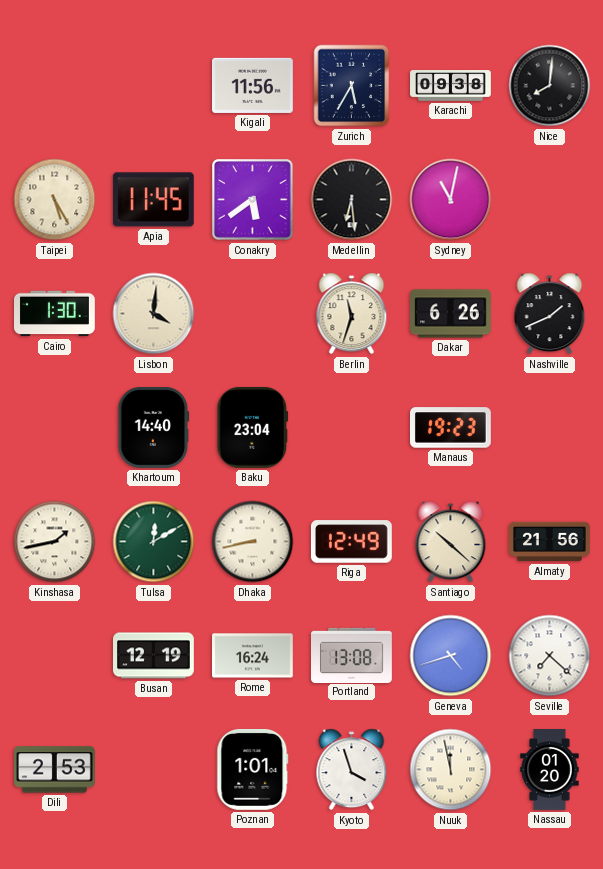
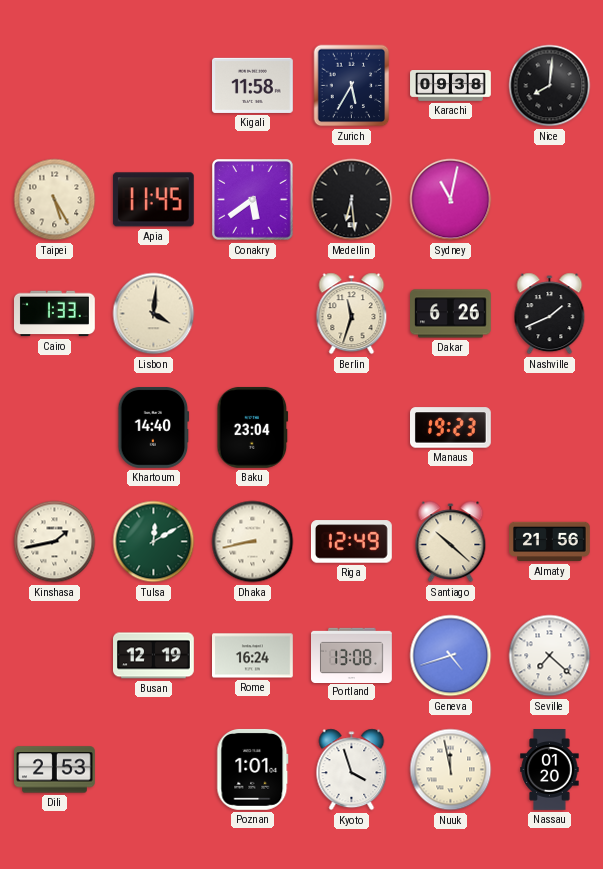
Kigali: 11:56 -> 11:58 (253, 85)
Cairo: 1:30 -> 1:33 (55, 314)
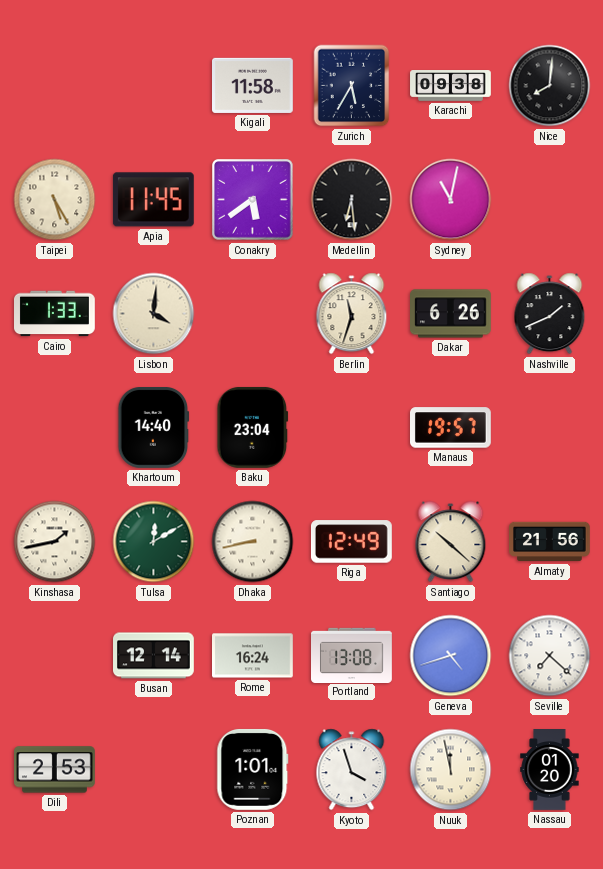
Manaus: 19:23 -> 19:57 (451, 428)
Busan: 12:19 -> 12:14 (154, 656)
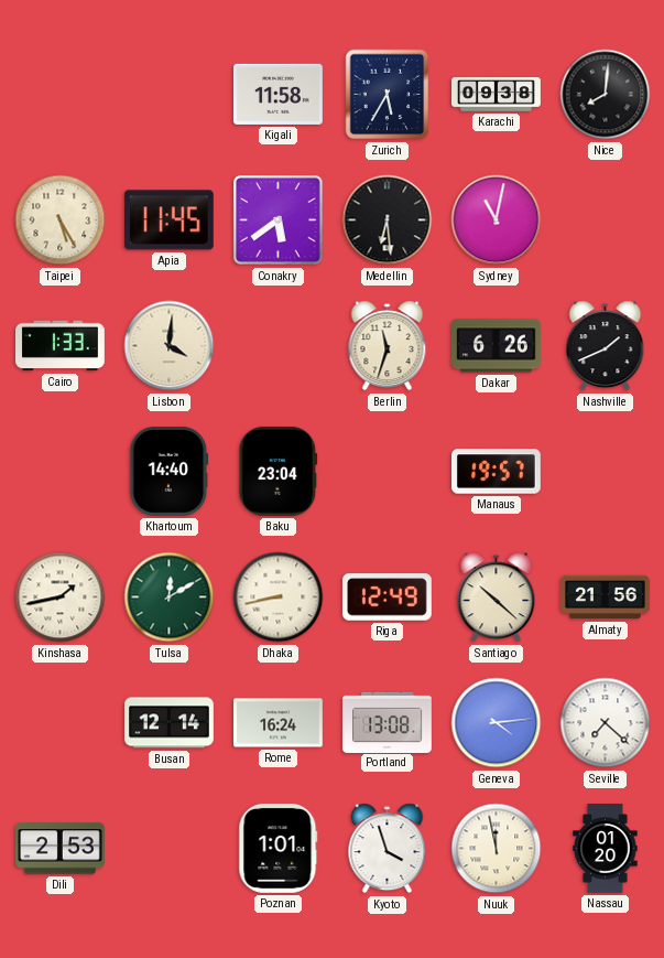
Geneva: 4:42 -> 4:14 (497, 723)
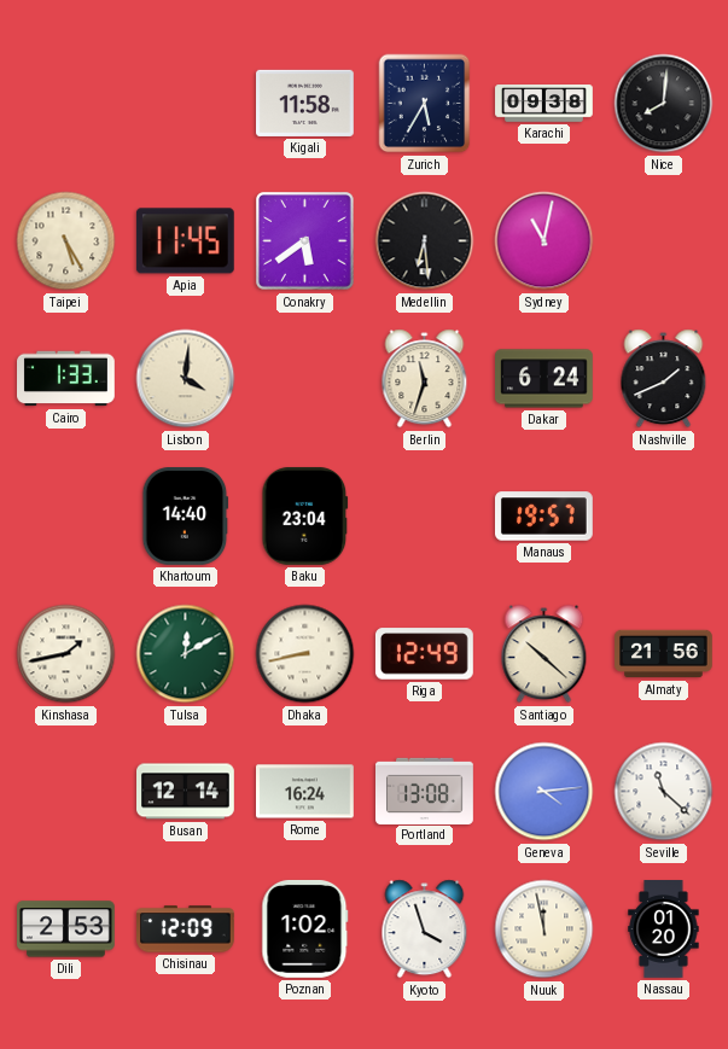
Dakar: 6:26 -> 6:24 (544, 379)
Seville: 7:22 -> 11:22 (664, 792)
Chisinau: none -> 12:09 (186, 929)
Poznan: 1:01 -> 1:02 (305, 929)
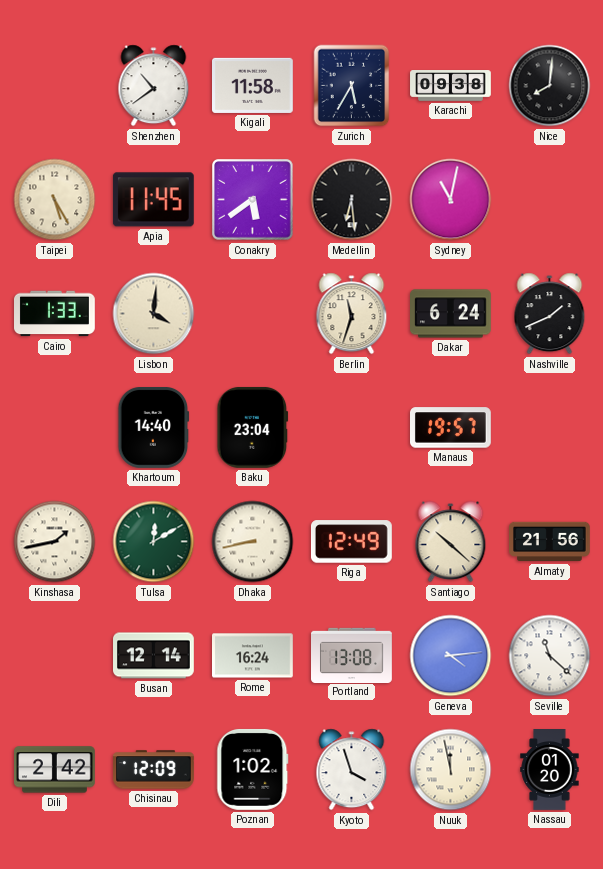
Shenzhen: none -> 10:39 (154, 86)
Dili: 2:53 -> 2:42 (55, 770)
